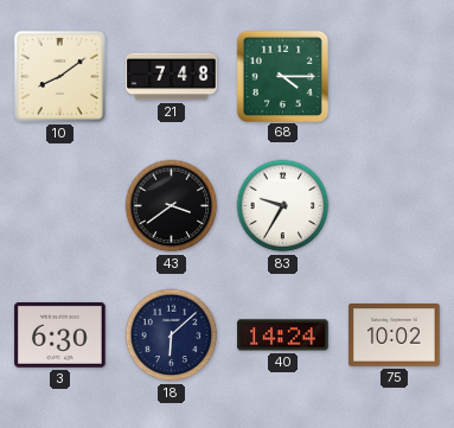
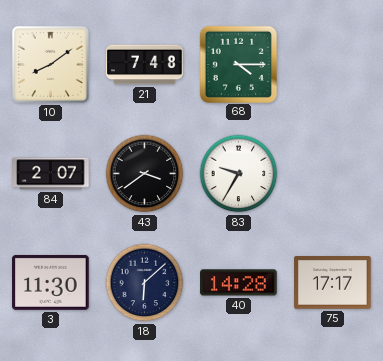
84: none -> 2:07 (51, 174)
3: 6:30 -> 11:30 (51, 282)
40: 14:24 -> 14:28 (239, 283)
75: 10:02 -> 17:17 (333, 283)
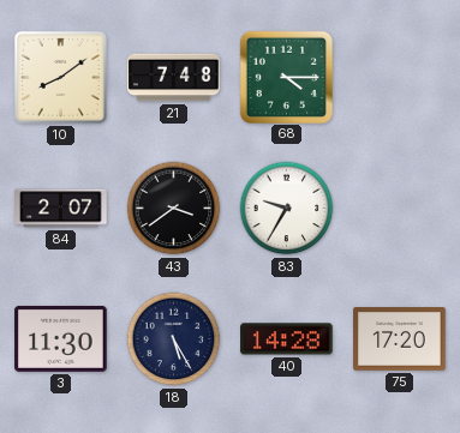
18: 6:08 -> 5:25 (174, 339)
75: 17:17 -> 17:20 (400, 339)
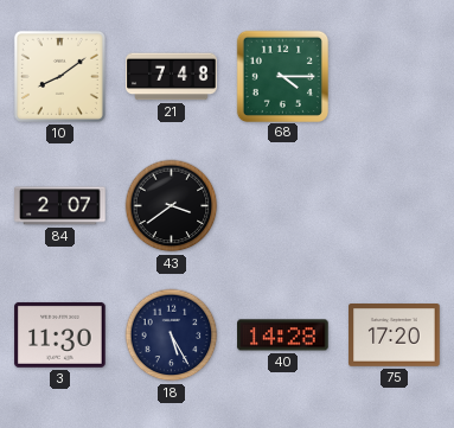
83: 9:35 -> none (287, 209)
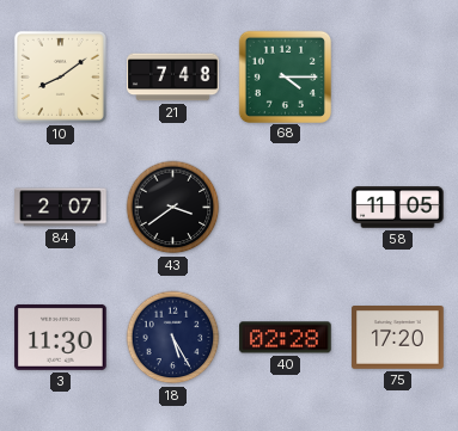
58: none -> 11:05 (398, 208)
40: 14:28 -> 02:28 (286, 338)
